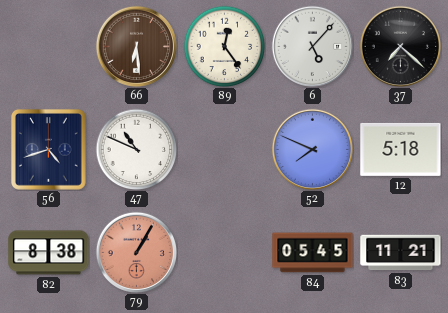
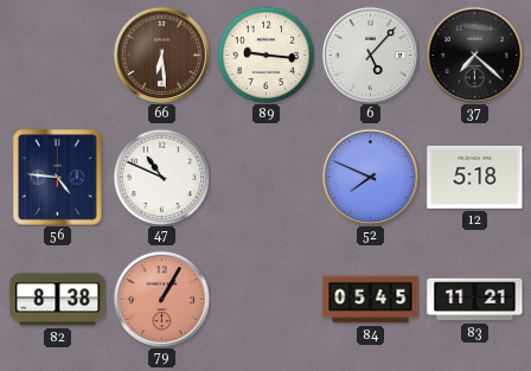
89: 12:24 -> 9:16 (265, 55)
56: 4:42 -> 4:46 (57, 177)
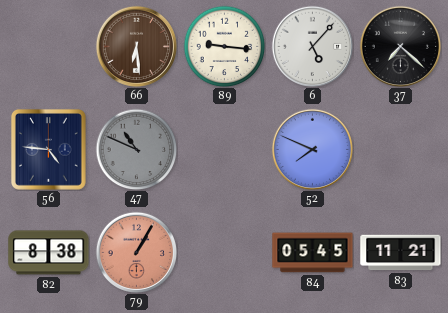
47 dial: white -> grey (136, 149)
12: 5:18 -> none (475, 177)
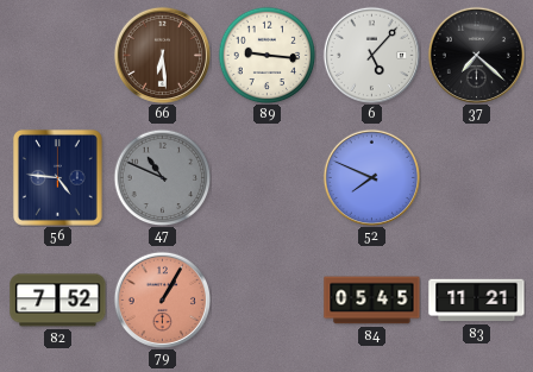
82: 8:38 -> 7:52 (58, 301)
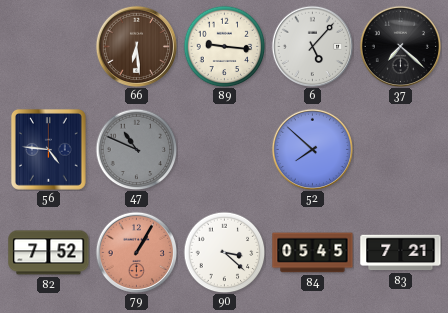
52: 7:49 -> 7:52 (312, 149)
90: none -> 3:22 (224, 252)
83: 11:21 -> 7:21 (401, 253)
